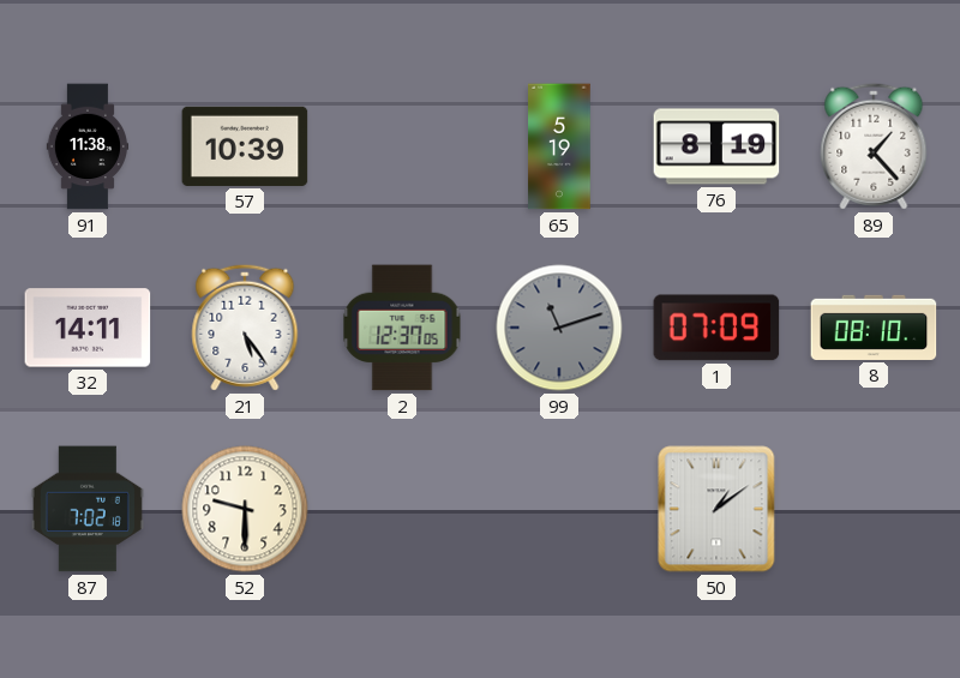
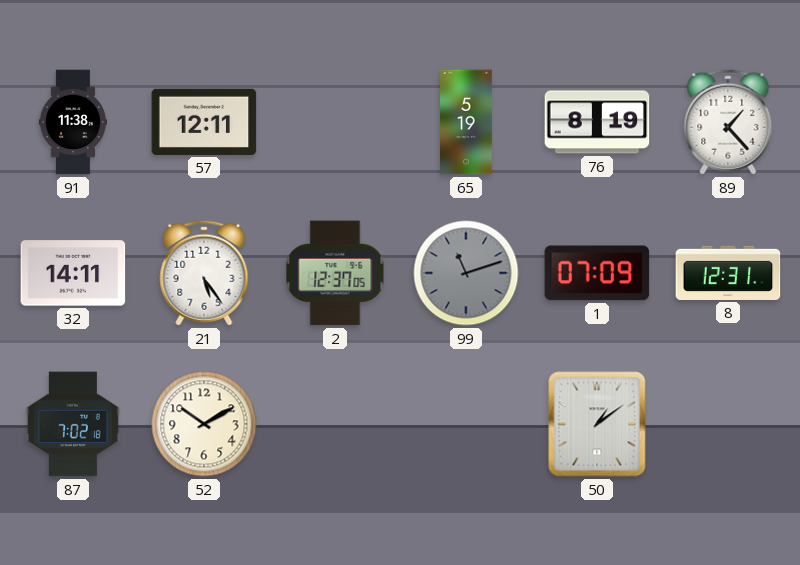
57: 10:39 -> 12:11 (204, 122)
8: 08:10 -> 12:31 (728, 273)
52: 9:30 -> 10:10 (204, 424)
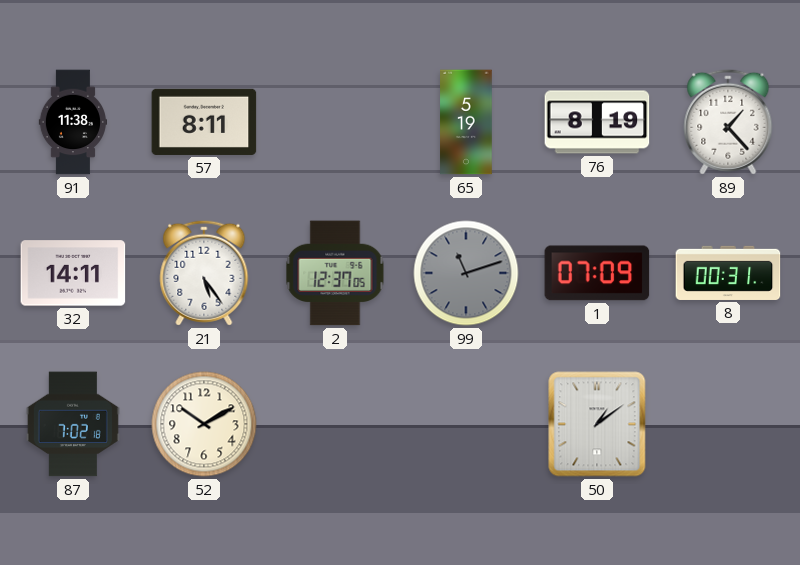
57: 12:11 -> 8:11 (204, 122)
8: 12:31 -> 00:31 (728, 273)
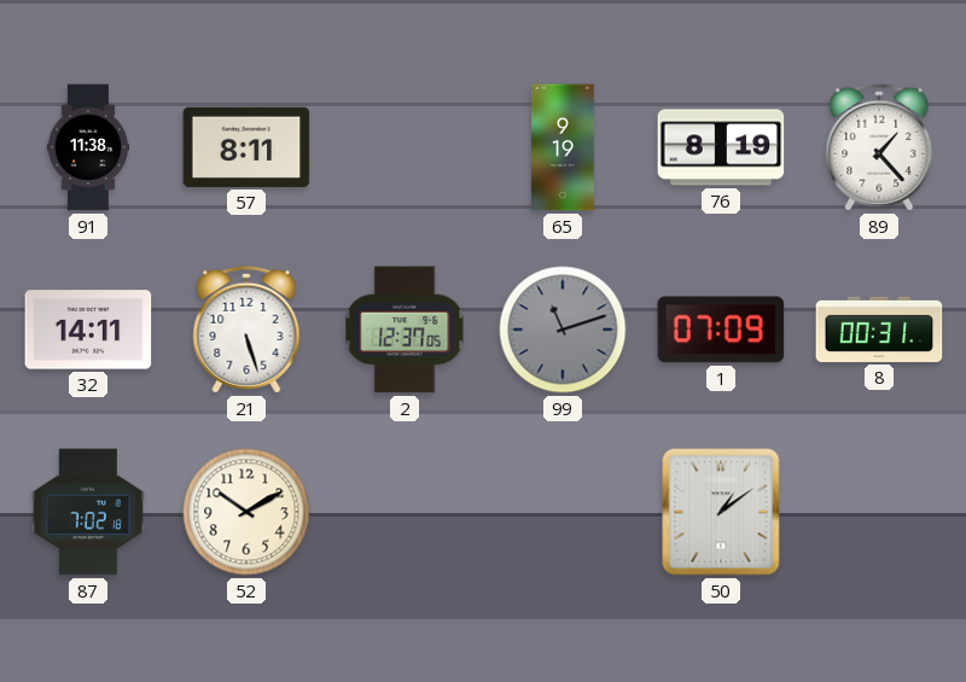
65: 5:19 -> 9:19 (563, 147)
21: 5:24 -> 5:27 (246, 330)
